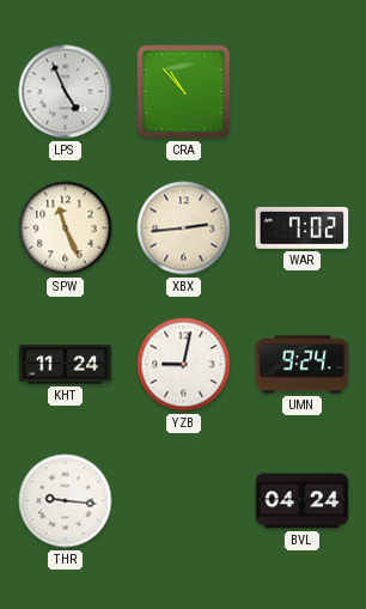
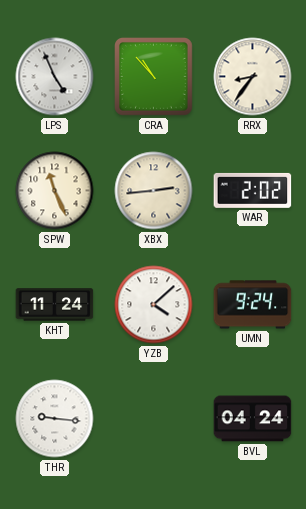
RRX: none -> 8:36 (253, 77)
WAR: 7:02 -> 2:02 (253, 190)
YZB: 9:02 -> 4:08 (154, 305)
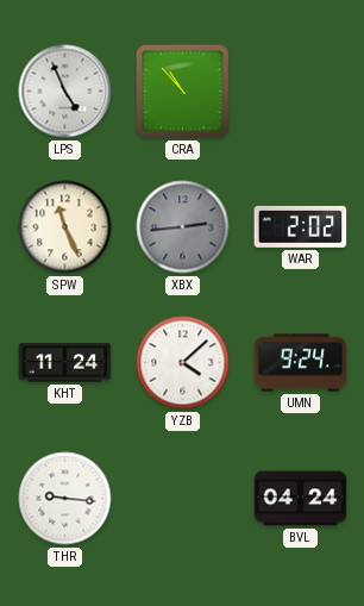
RRX: 8:36 -> none (253, 77)
XBX dial: cream -> grey (183, 227)
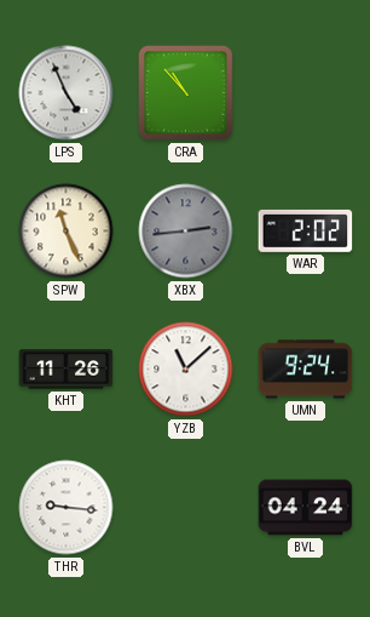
KHT: 11:24 -> 11:26 (67, 370)
YZB: 4:08 -> 11:08 (186, 370)
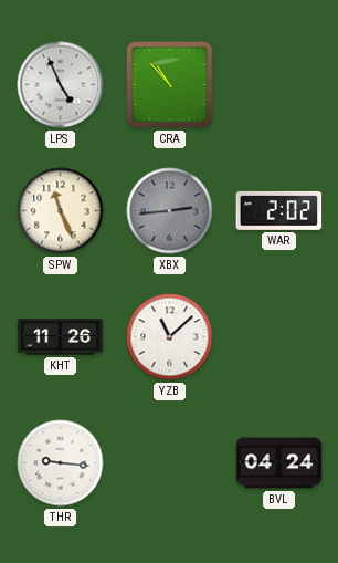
UMN: 9:24 -> none (306, 370)
